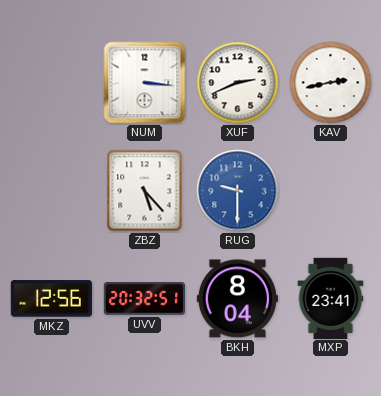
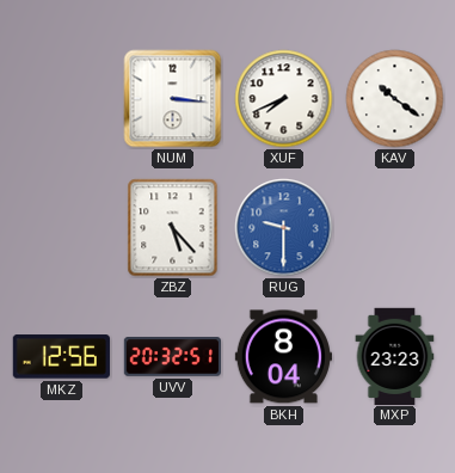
XUF: 2:41 -> 7:41 (284, 99)
KAV: 2:43 -> 10:21 (395, 99)
MXP: 23:41 -> 23:23 (395, 356)
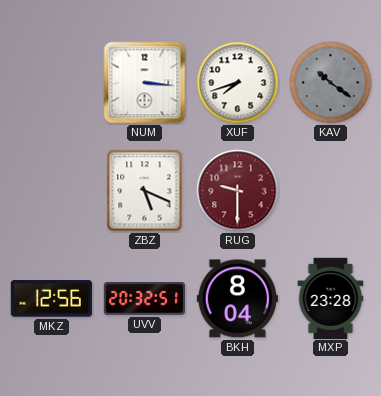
XUF: 7:41 -> 7:42 (238, 83)
KAV dial: white -> grey (331, 83)
ZBZ: 5:23 -> 5:19 (145, 191)
RUG dial: blue -> burgundy (238, 191)
MXP: 23:23 -> 23:28 (331, 298)
